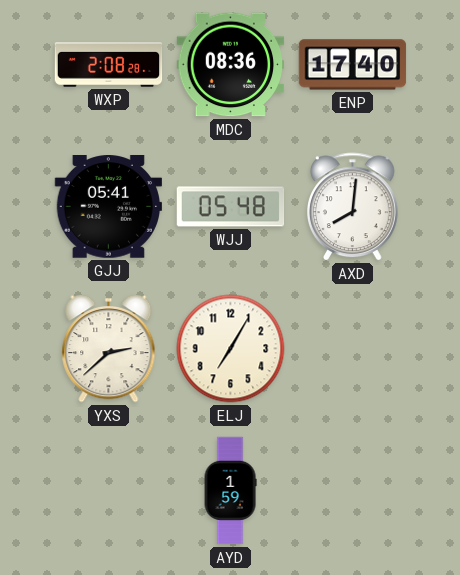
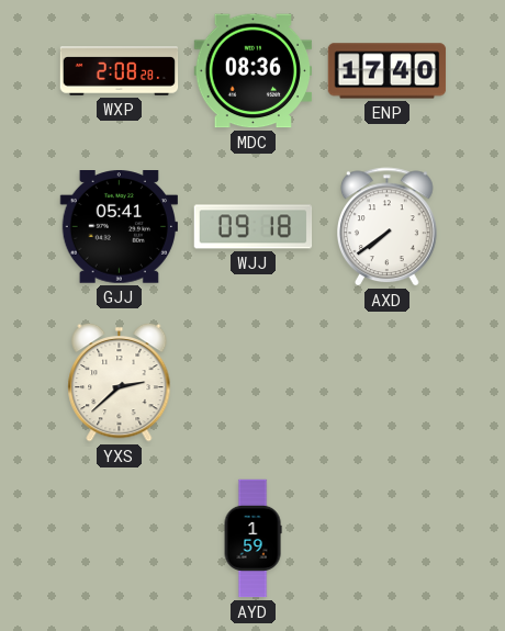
WJJ: 05:48 -> 09:18 (254, 227)
AXD: 8:01 -> 7:39 (388, 227)
ELJ: 7:05 -> none (231, 349)
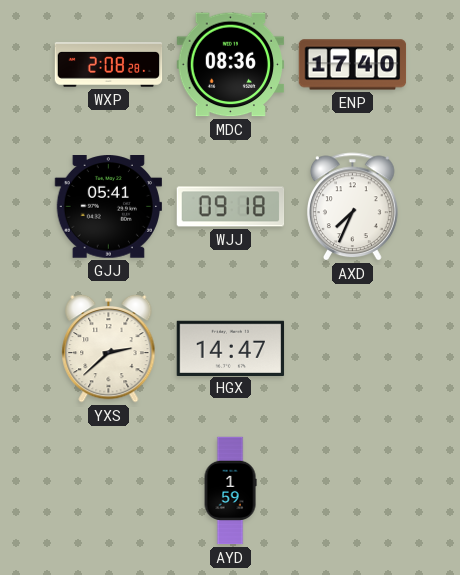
AXD: 7:39 -> 7:34 (353, 207)
HGX: none -> 14:47 (231, 348)
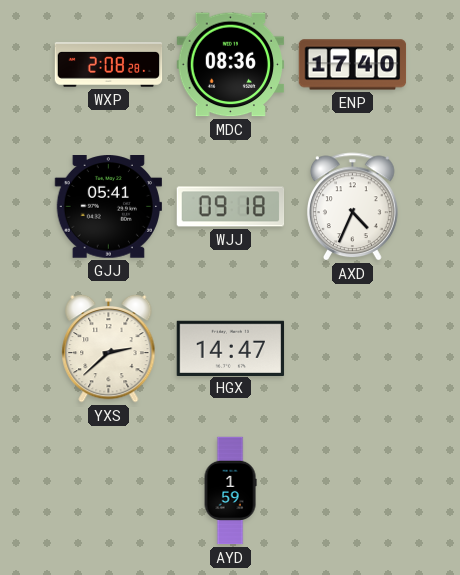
AXD: 7:34 -> 4:34 (353, 207)
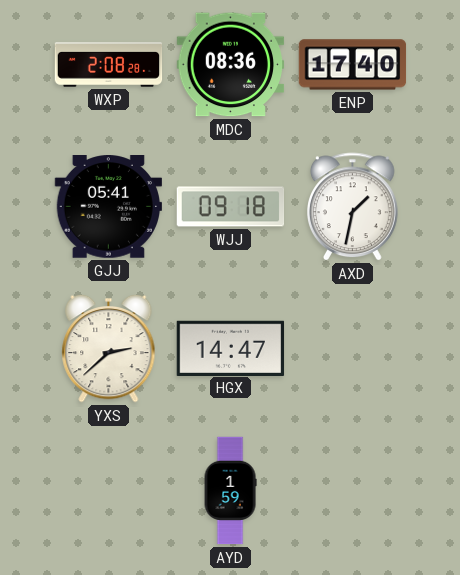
AXD: 4:34 -> 1:32 (353, 207)
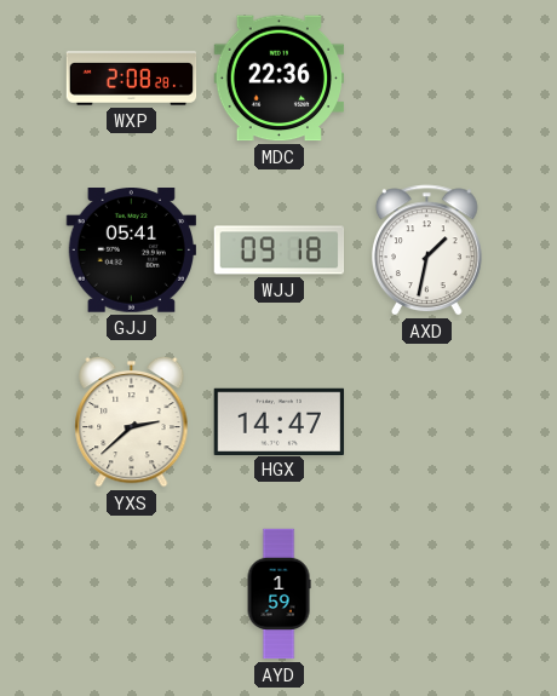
MDC: 08:36 -> 22:36 (280, 79)
ENP: 17:40 -> none (353, 65)
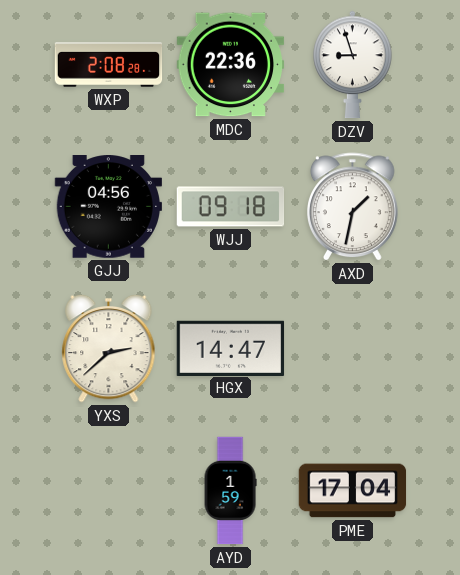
DZV: none -> 8:57 (353, 65)
GJJ: 05:41 -> 04:56 (108, 207)
PME: none -> 17:04 (353, 491)
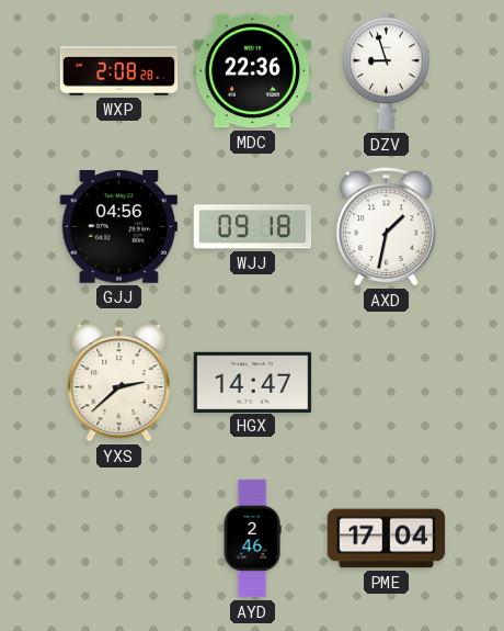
AYD: 1:59 -> 2:46 (252, 539)
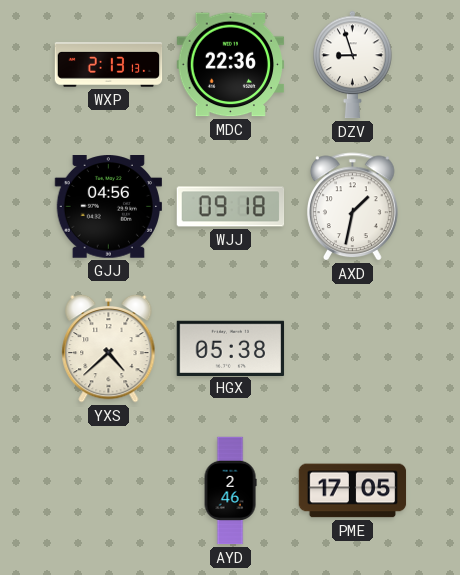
WXP: 2:08 -> 2:13 (109, 65)
YXS: 2:38 -> 4:38 (109, 348)
HGX: 14:47 -> 05:38 (231, 348)
PME: 17:04 -> 17:05 (353, 491)
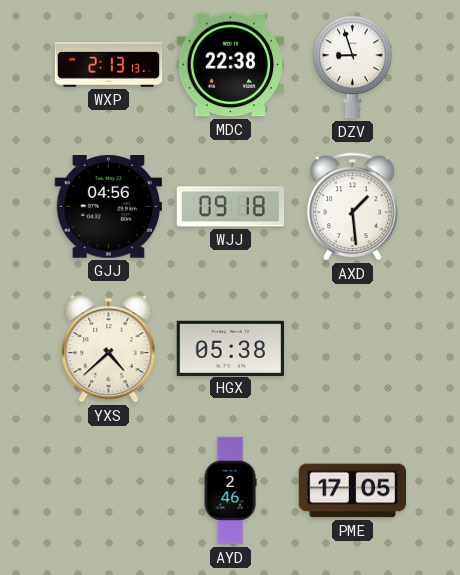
MDC: 22:36 -> 22:38 (231, 65)
AXD: 1:32 -> 1:29 (353, 207)
